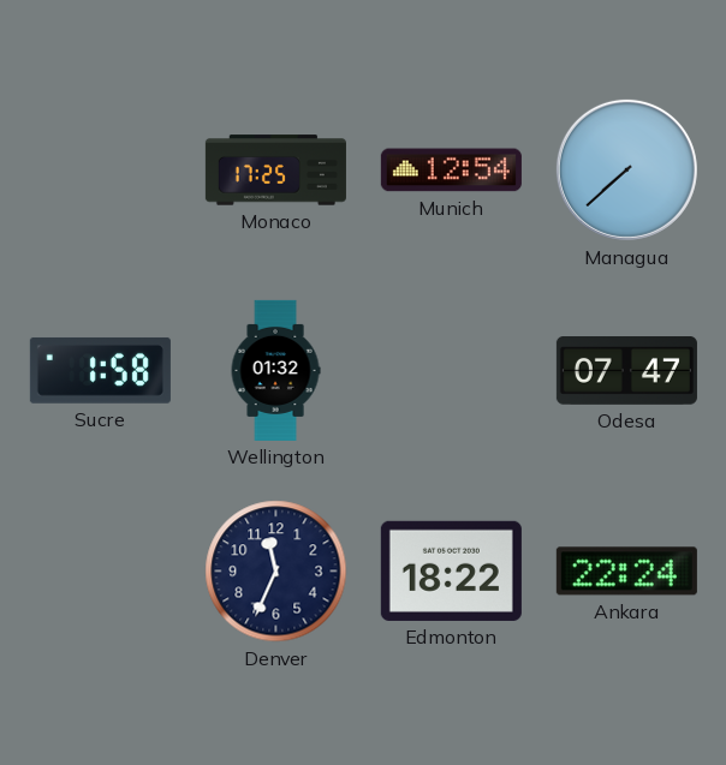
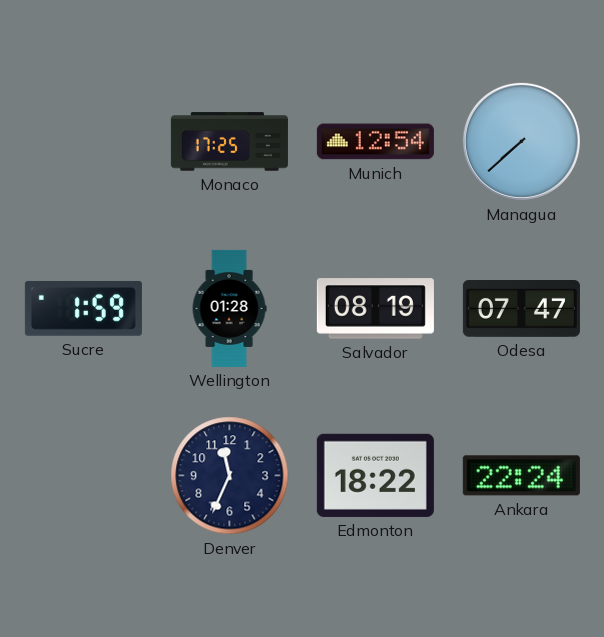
Sucre: 1:58 -> 1:59 (83, 309)
Wellington: 01:32 -> 01:28 (229, 308)
Salvador: none -> 08:19 (375, 309)
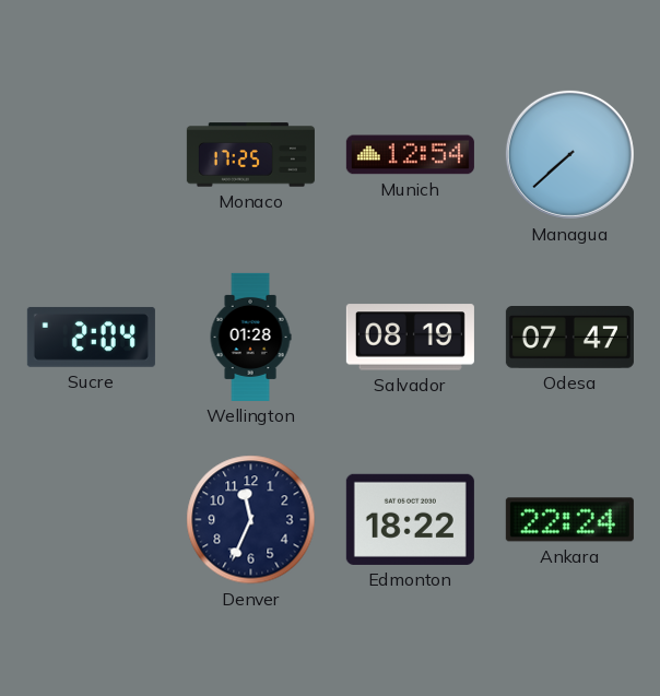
Sucre: 1:59 -> 2:04 (91, 338)
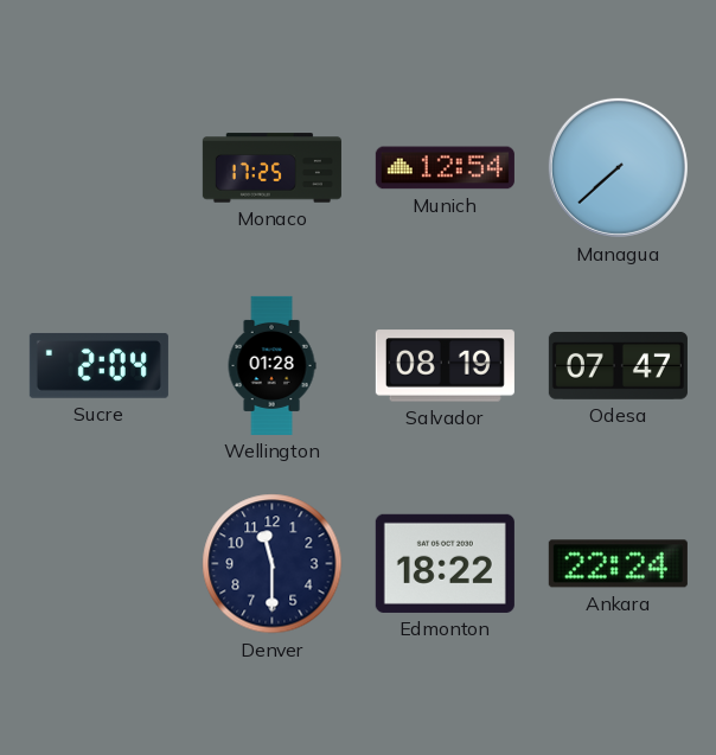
Denver: 11:34 -> 11:30 (273, 564)
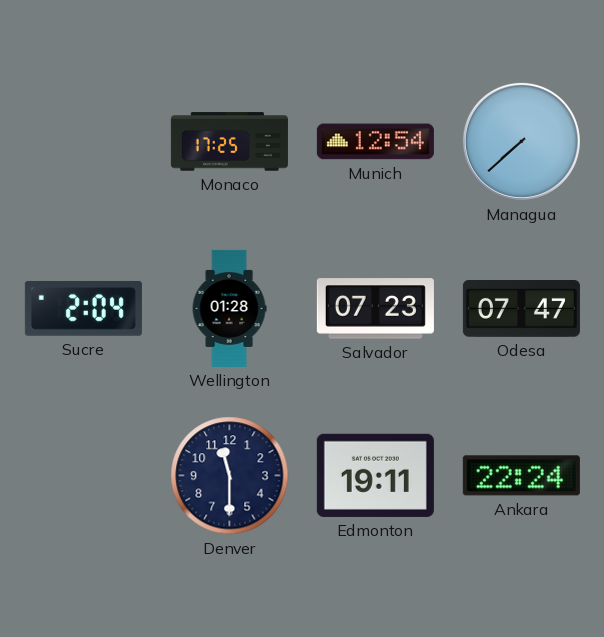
Salvador: 08:19 -> 07:23 (375, 309)
Edmonton: 18:22 -> 19:11 (375, 475)
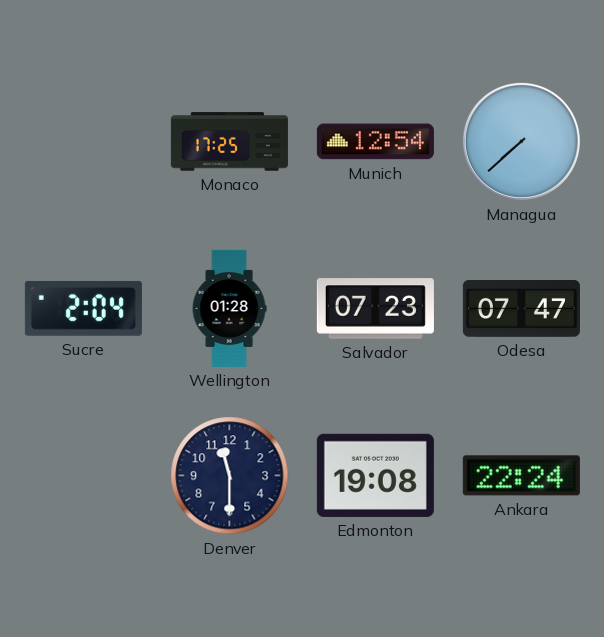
Edmonton: 19:11 -> 19:08 (375, 475)
